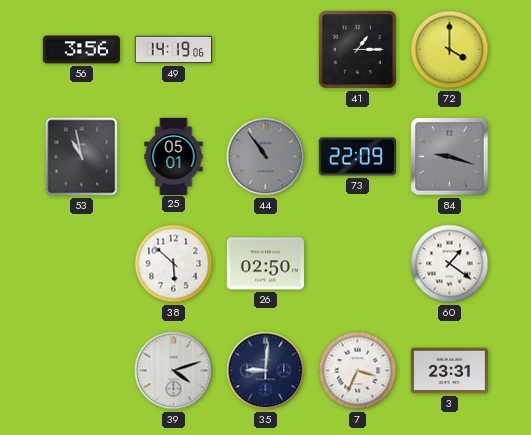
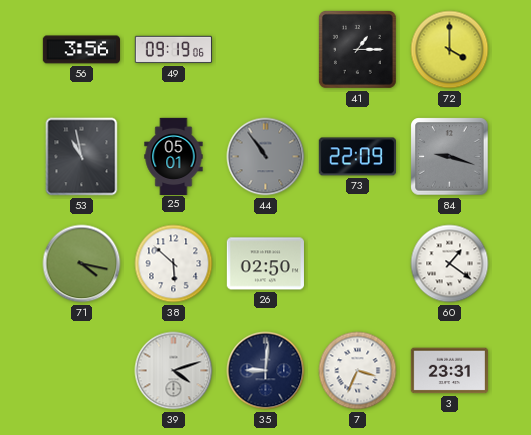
49: 14:19 -> 09:19 (173, 50)
71: none -> 4:17 (82, 264)
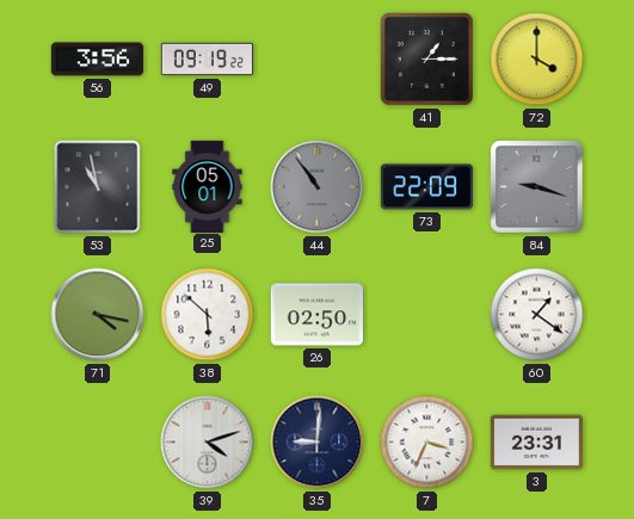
49: 09:19:06 -> 09:19:22 (207, 60)
